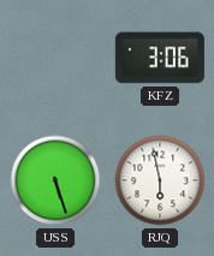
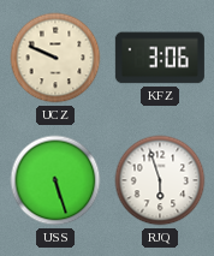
UCZ: none -> 9:49 (55, 58)
RJQ: 5:58 -> 5:57 (160, 180)
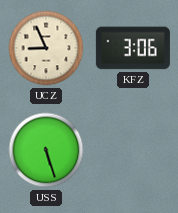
UCZ: 9:49 -> 8:56 (46, 48)
RJQ: 5:57 -> none (160, 180)
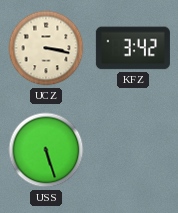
UCZ: 8:56 -> 3:17 (46, 48)
KFZ: 3:06 -> 3:42 (133, 48)
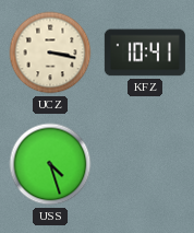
KFZ: 3:42 -> 10:41 (145, 53)
USS: 5:27 -> 4:27 (50, 164)
